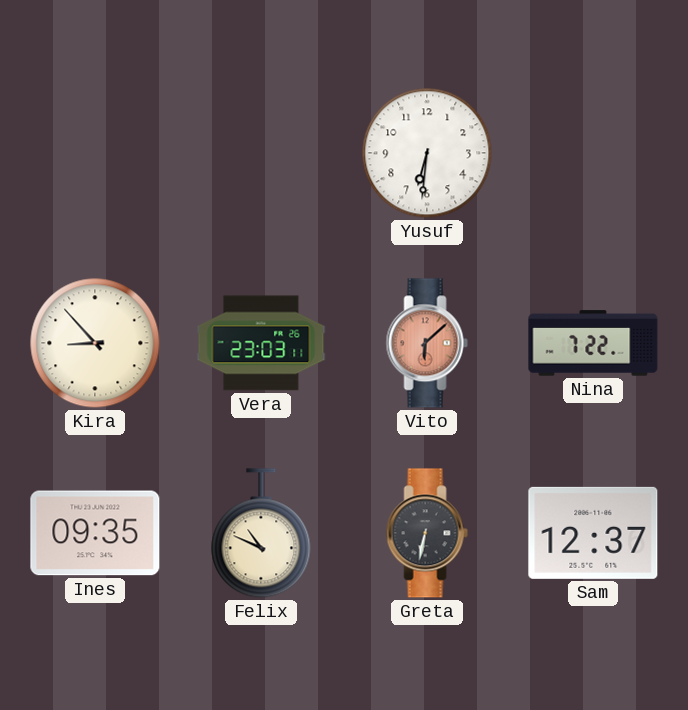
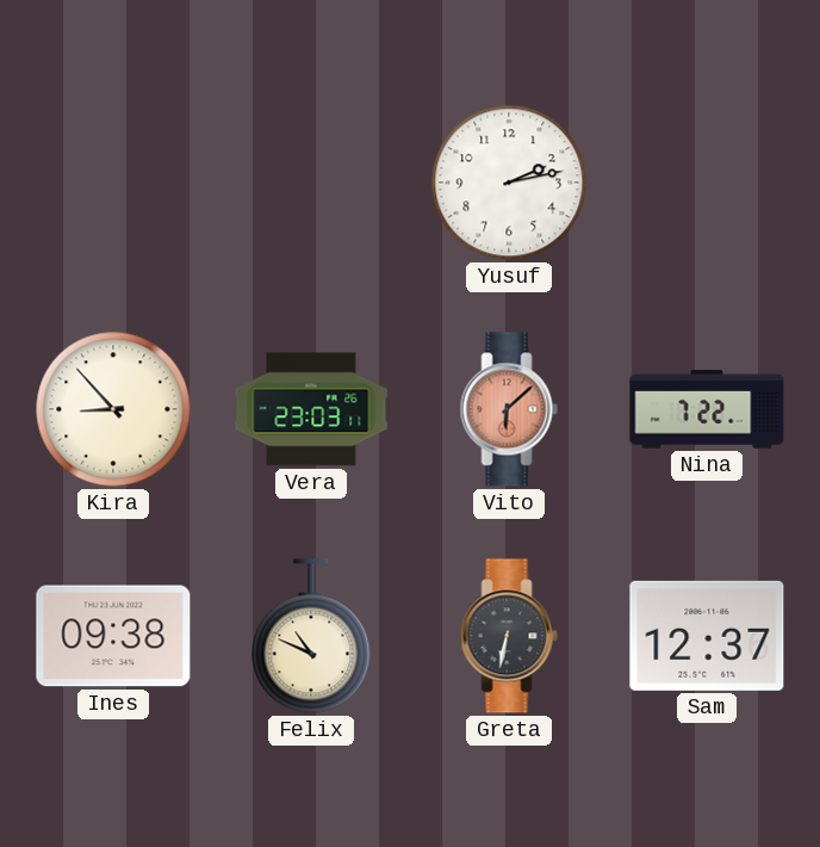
Yusuf: 6:31 -> 2:13 (509, 183)
Ines: 09:35 -> 09:38 (113, 636)
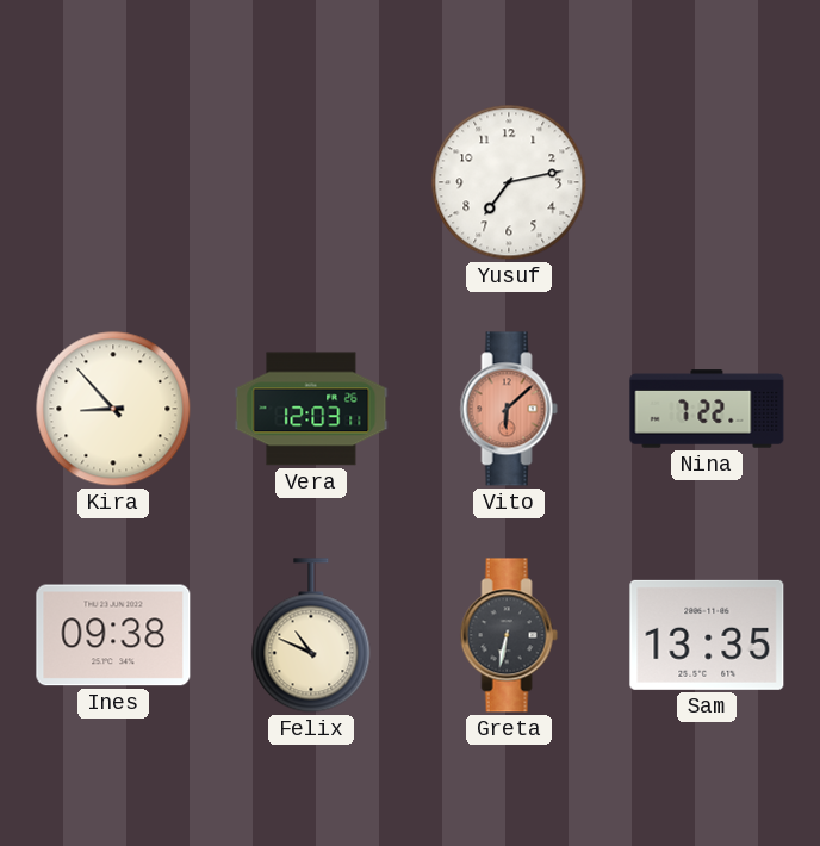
Yusuf: 2:13 -> 7:13 (509, 182)
Vera: 23:03 -> 12:03 (311, 409)
Sam: 12:37 -> 13:35 (707, 635)
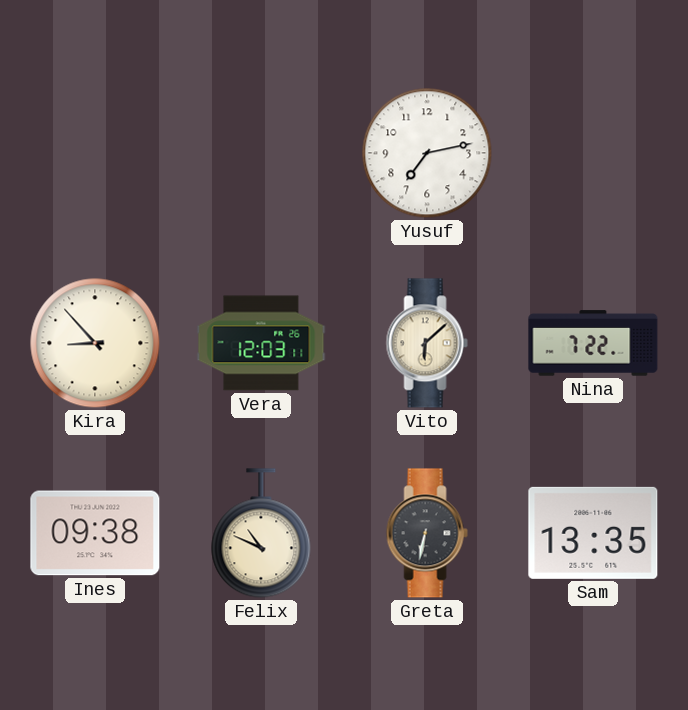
Vito dial: salmon -> cream (427, 343)
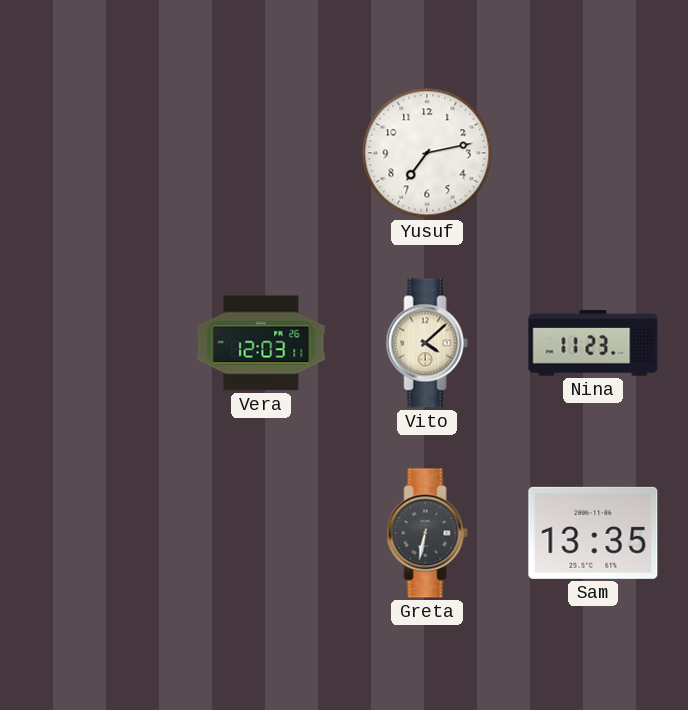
Kira: 8:53 -> none (95, 343)
Vito: 6:08 -> 4:08 (427, 343)
Nina: 7:22 -> 11:23 (593, 343)
Ines: 09:38 -> none (95, 533)
Felix: 10:49 -> none (261, 533)
